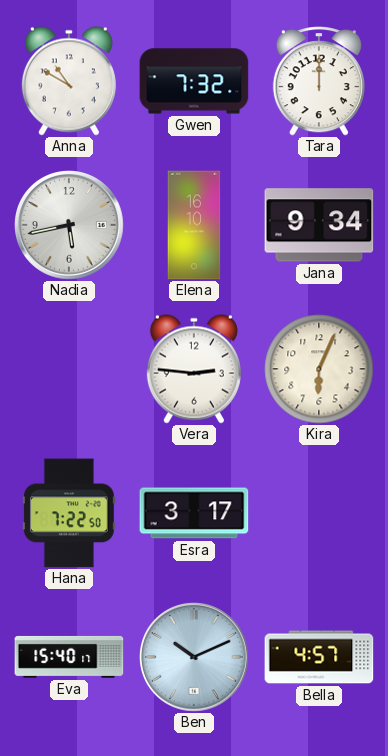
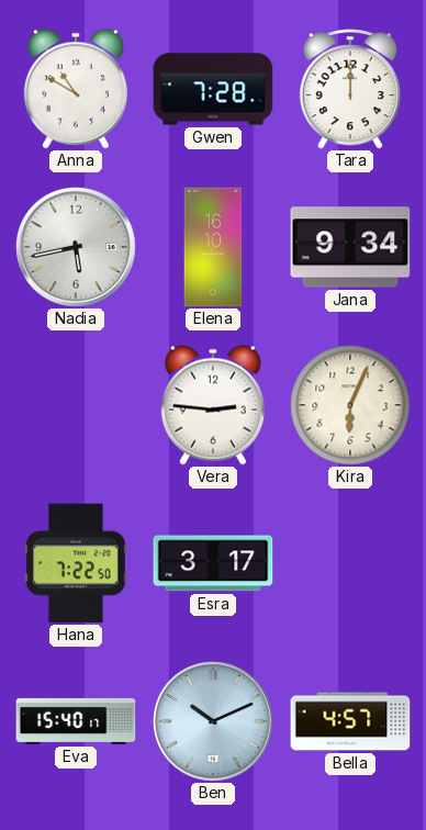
Gwen: 7:32 -> 7:28 (213, 89)
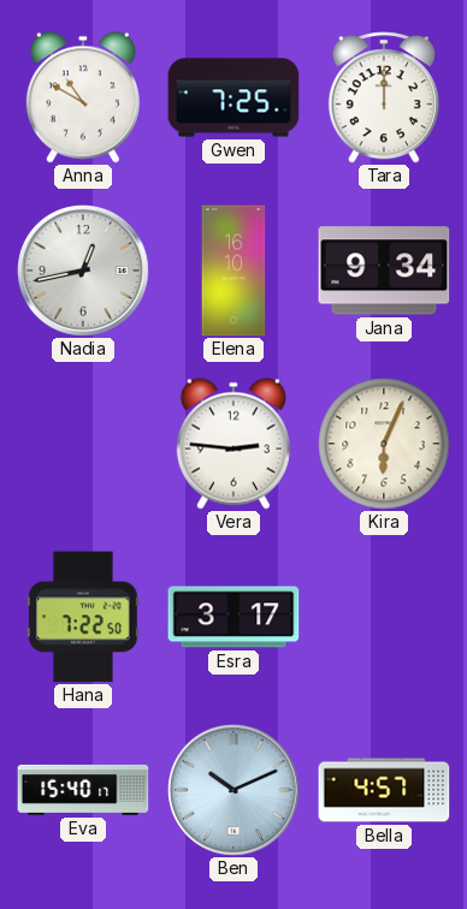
Gwen: 7:28 -> 7:25 (233, 97)
Nadia: 5:43 -> 12:43 (84, 272)
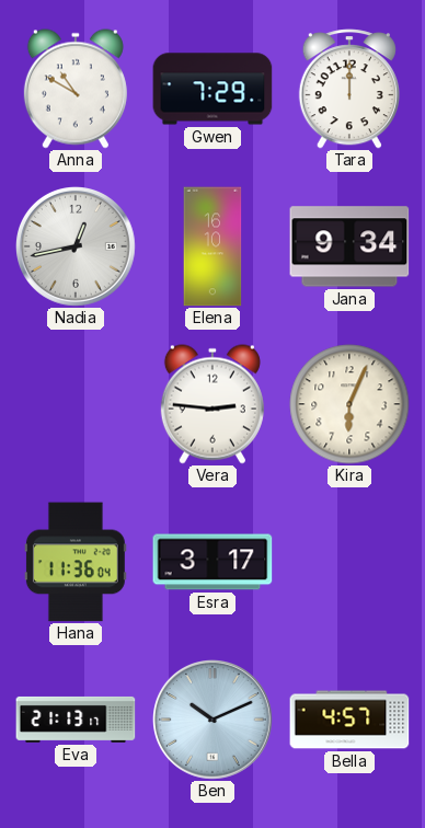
Gwen: 7:25 -> 7:29 (213, 89)
Hana: 7:22 -> 11:36 (76, 562)
Eva: 15:40 -> 21:13 (76, 720)
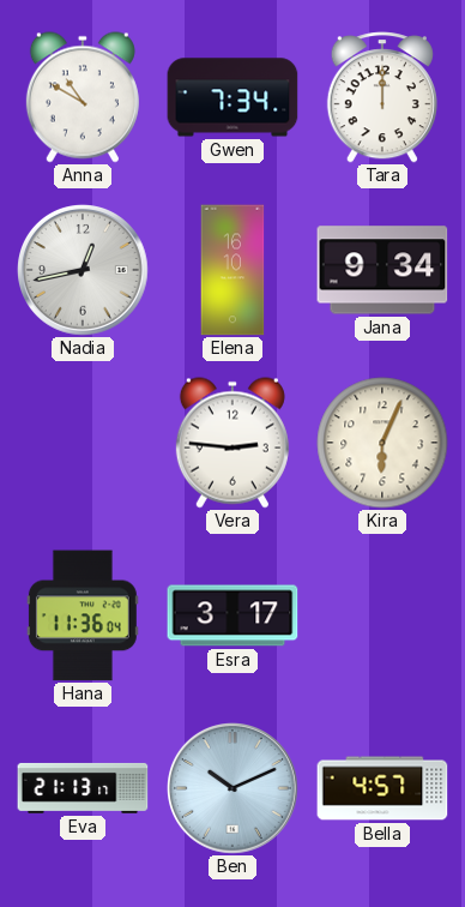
Gwen: 7:29 -> 7:34 (232, 97)
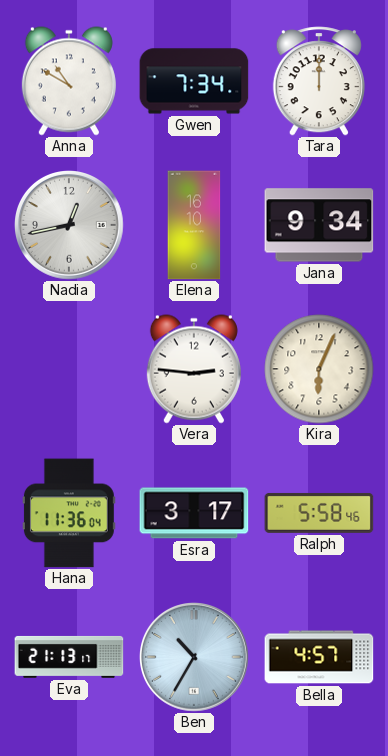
Ralph: none -> 5:58 (319, 513)
Ben: 10:11 -> 10:35 (195, 658)
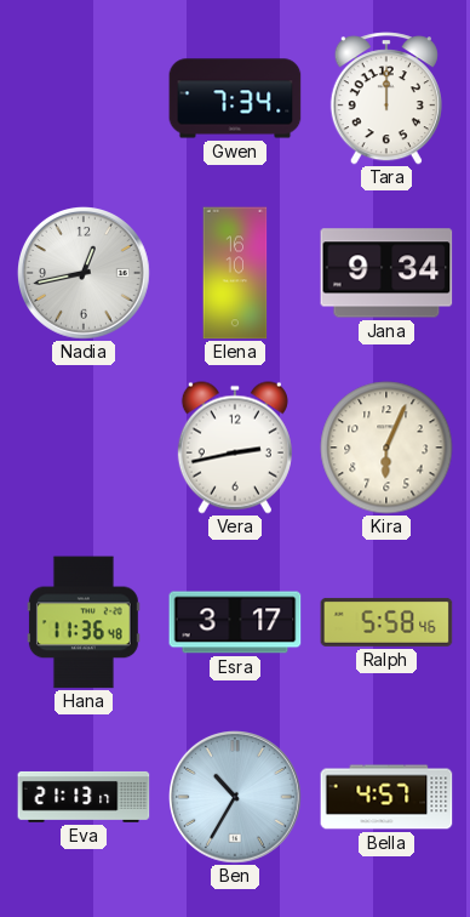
Anna: 10:50 -> none (69, 81)
Vera: 2:46 -> 2:43 (235, 448)
Hana: 11:36:04 -> 11:36:48 (84, 622)
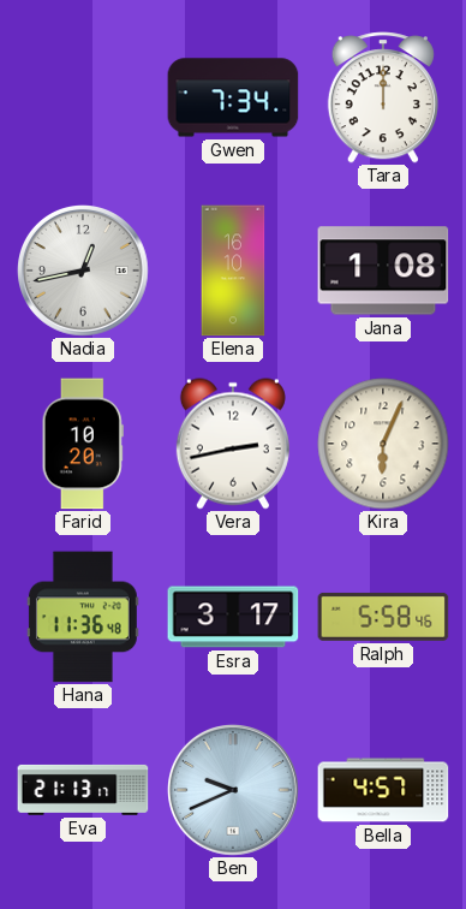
Jana: 9:34 -> 1:08 (383, 271)
Farid: none -> 10:20 (83, 444)
Ben: 10:35 -> 9:41 (234, 791)
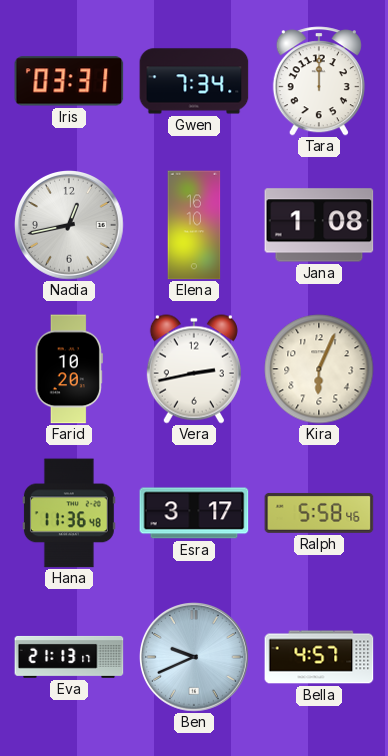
Iris: none -> 03:31 (69, 81)
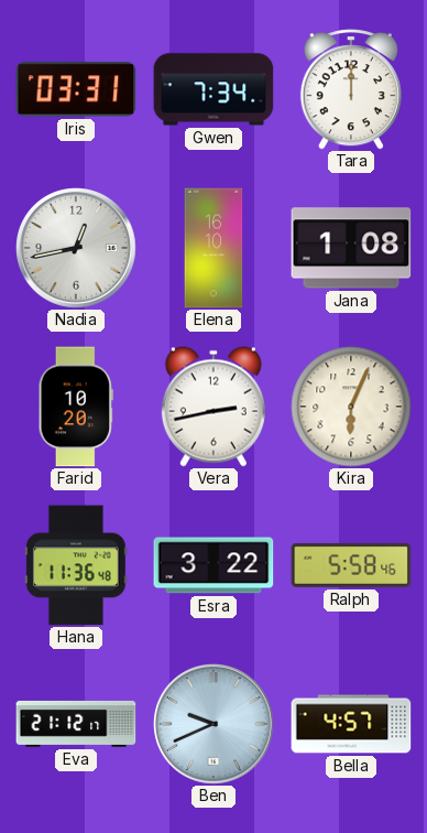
Esra: 3:17 -> 3:22 (214, 565)
Eva: 21:13 -> 21:12 (76, 724)
